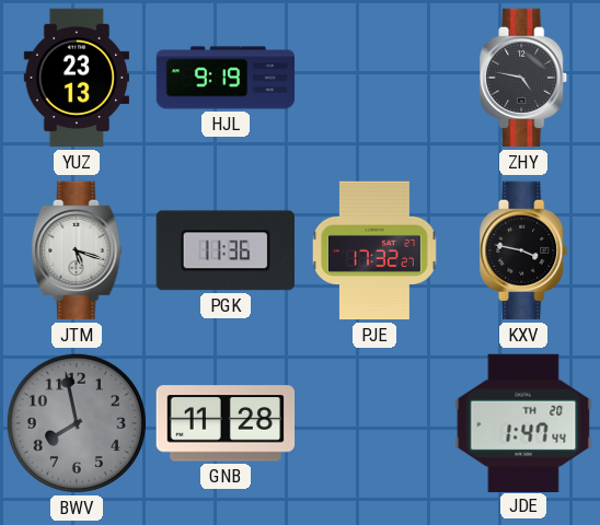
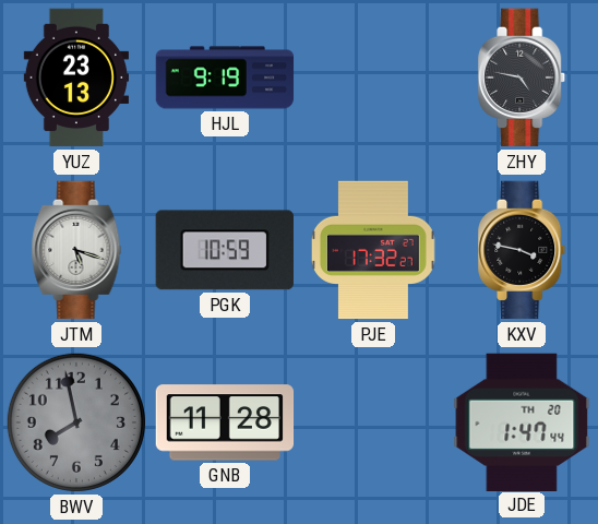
PGK: 11:36 -> 10:59 (225, 250)
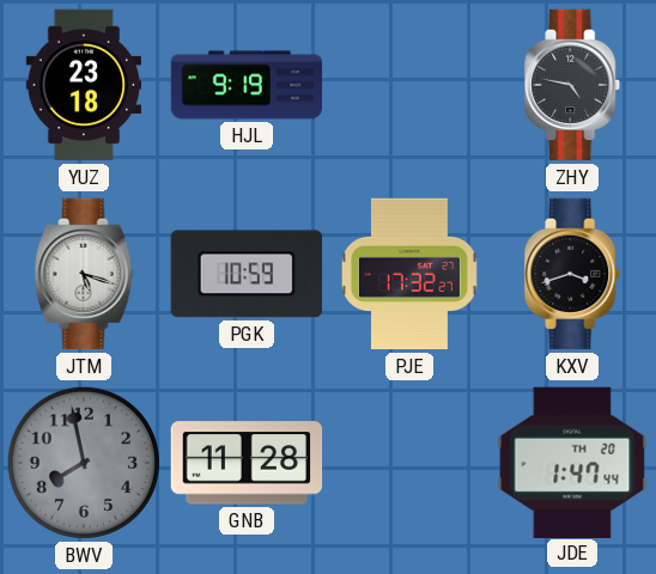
YUZ: 23:13 -> 23:18 (83, 85)
KXV: 3:47 -> 3:42 (573, 274)
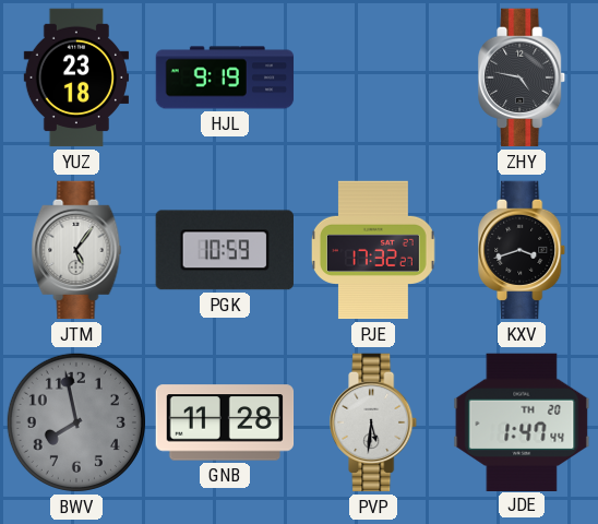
JTM: 5:18 -> 5:06 (76, 250)
PVP: none -> 5:31 (374, 422)
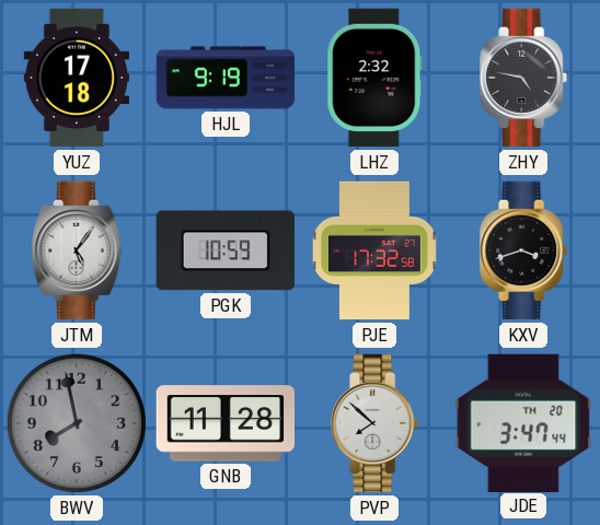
YUZ: 23:18 -> 17:18 (76, 78)
LHZ: none -> 2:32 (374, 78)
PJE: 17:32:27 -> 17:32:58 (376, 250)
PVP: 5:31 -> 7:52 (376, 423)
JDE: 1:47 -> 3:47 (523, 422)
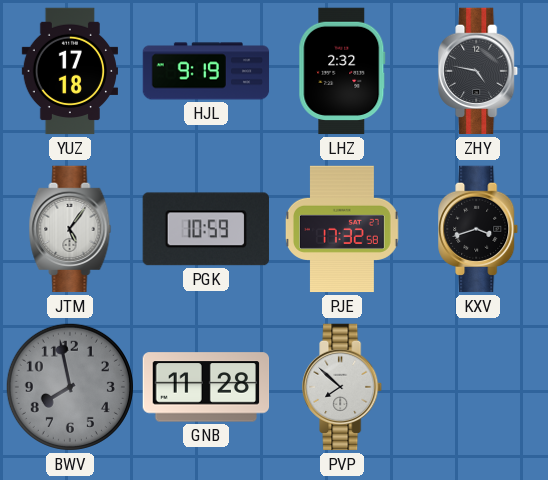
JDE: 3:47 -> none (523, 422)
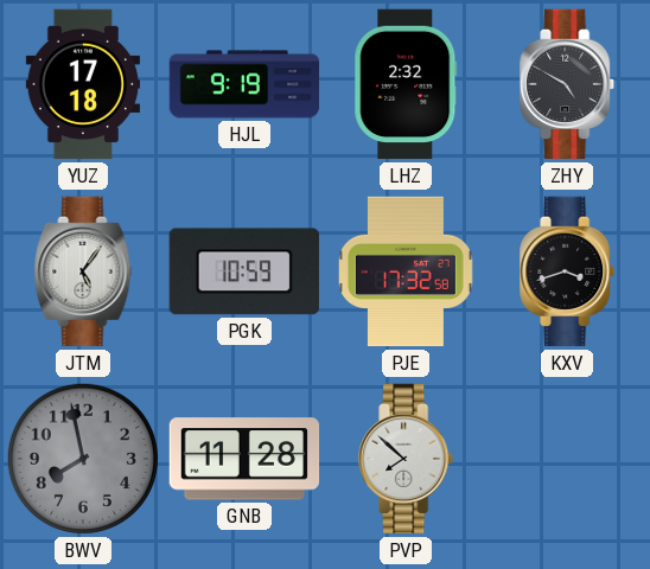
ZHY: 4:47 -> 4:50 (568, 84)
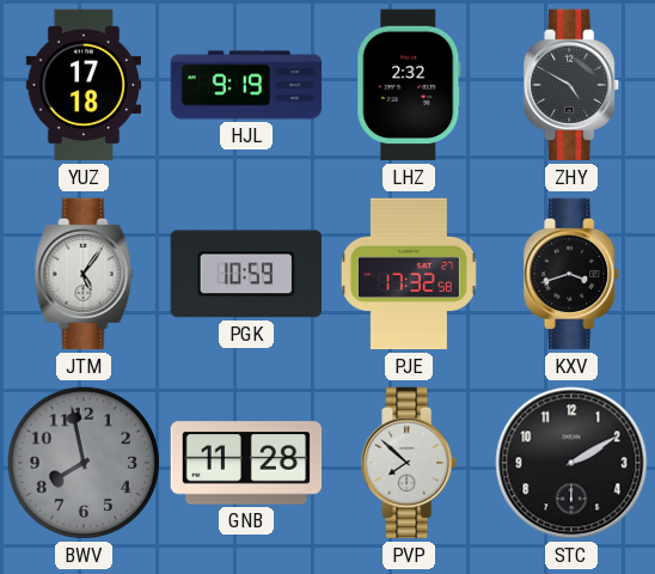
STC: none -> 2:10 (571, 463)
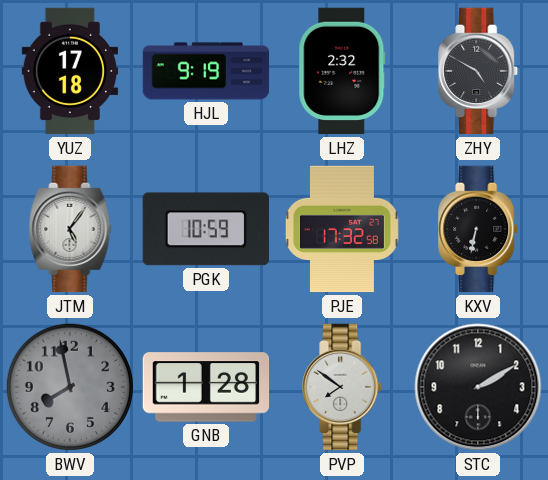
KXV: 3:42 -> 6:32 (479, 229)
GNB: 11:28 -> 1:28 (206, 387)
PVP: 7:52 -> 7:51 (343, 387)
